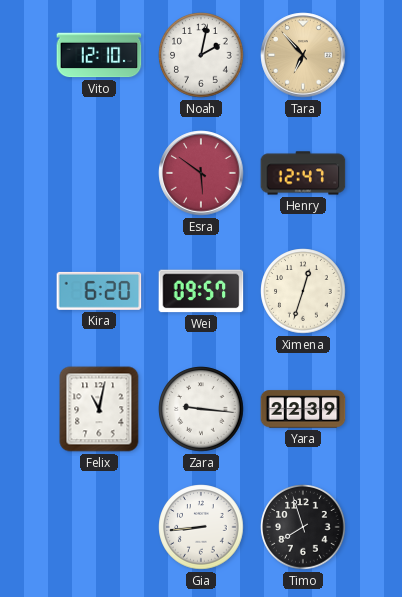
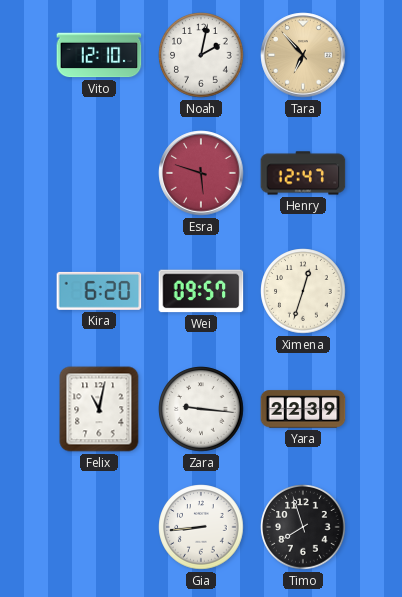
Esra: 5:51 -> 5:48 (201, 173)
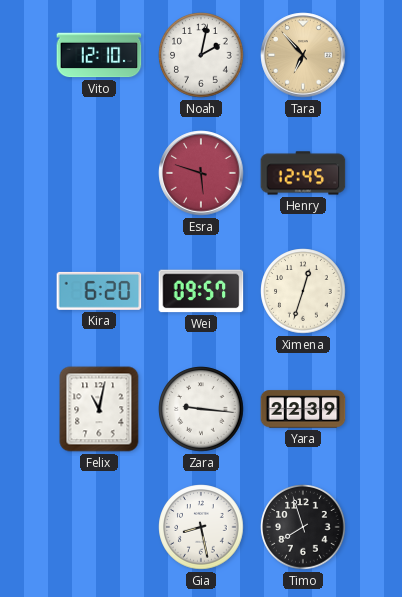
Henry: 12:47 -> 12:45 (303, 173)
Gia: 8:44 -> 8:28 (201, 527)
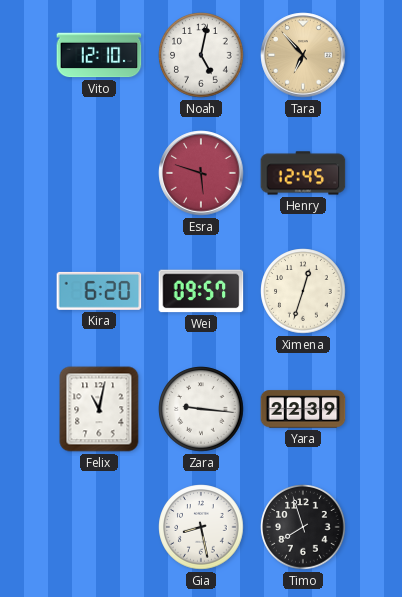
Noah: 2:02 -> 5:02 (201, 55)
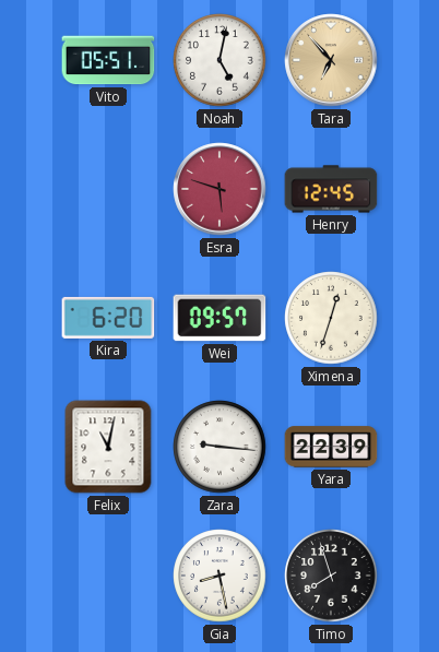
Vito: 12:10 -> 05:51 (108, 60)
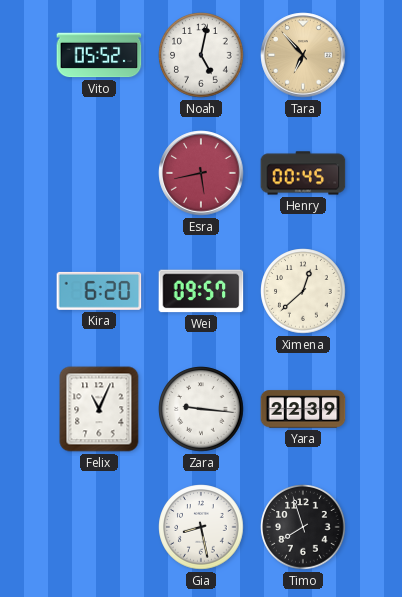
Vito: 05:51 -> 05:52 (99, 55)
Esra: 5:48 -> 5:43 (201, 173)
Henry: 12:45 -> 00:45 (303, 173)
Ximena: 12:33 -> 12:38 (303, 291)
Felix: 11:02 -> 11:04 (99, 409)
